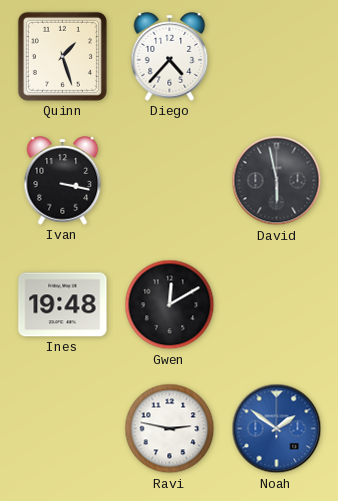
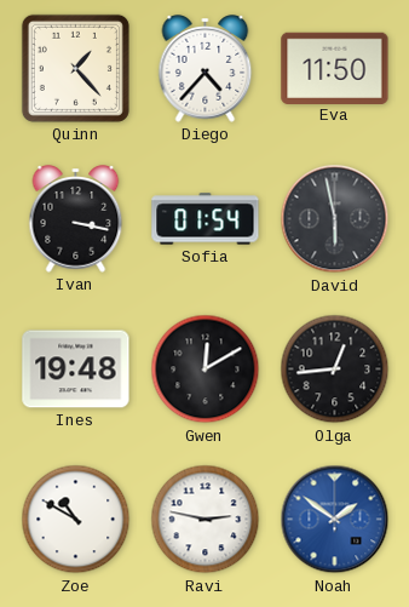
Quinn: 1:27 -> 1:23 (75, 68)
Eva: none -> 11:50 (335, 68)
Sofia: none -> 01:54 (206, 219)
Olga: none -> 12:44 (335, 370)
Zoe: none -> 10:50 (76, 520)
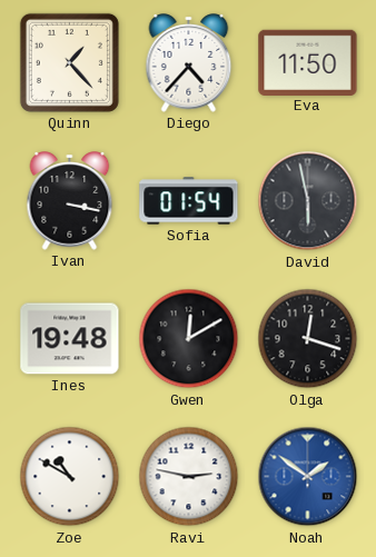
Olga: 12:44 -> 12:18 (308, 339)
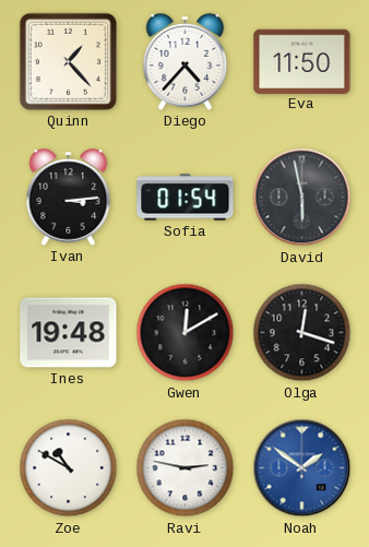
Ivan: 3:17 -> 3:14 (69, 198)
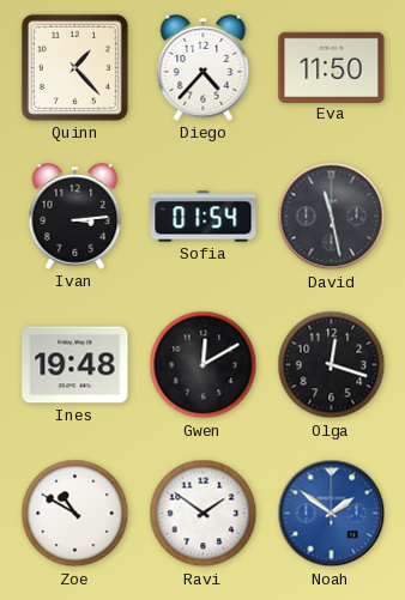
David: 5:58 -> 11:28 (332, 217)
Ravi: 2:47 -> 1:51 (204, 514)
